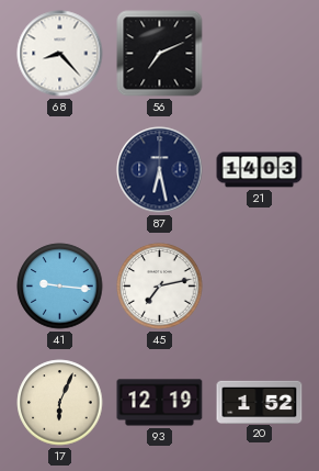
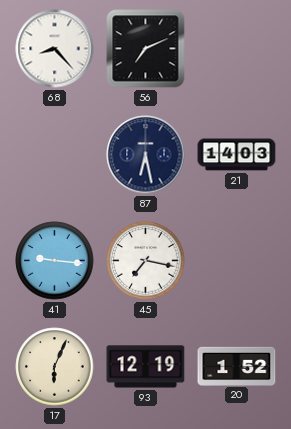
45: 7:13 -> 7:17 (146, 261)
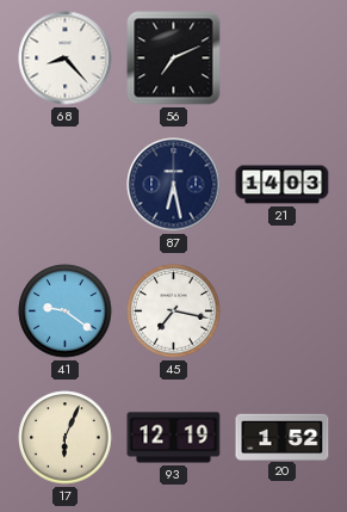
41: 9:16 -> 9:21 (66, 311)
